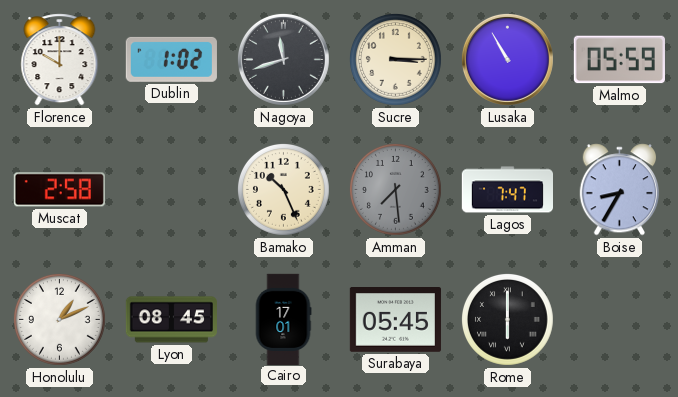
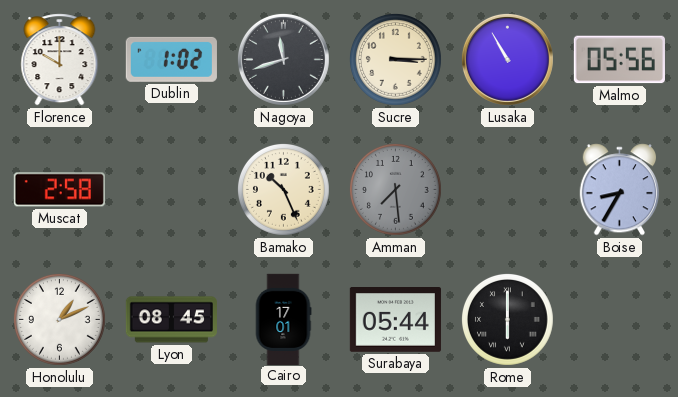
Malmo: 05:59 -> 05:56 (619, 60)
Lagos: 7:47 -> none (507, 190)
Surabaya: 05:45 -> 05:44 (395, 320)
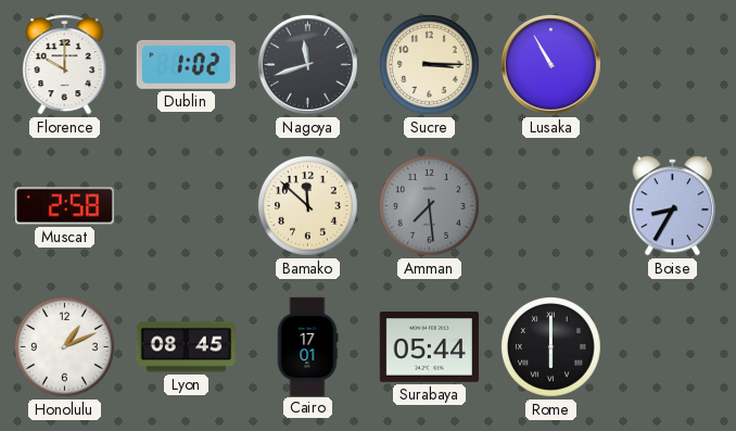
Malmo: 05:56 -> none (619, 60)
Bamako: 10:26 -> 11:52 (307, 205)
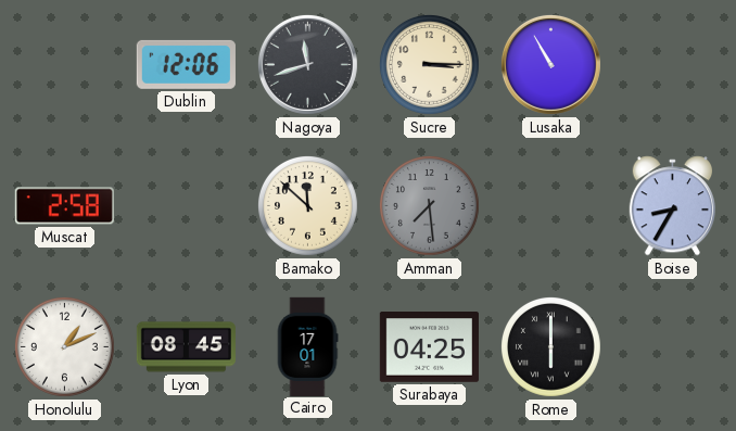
Florence: 10:00 -> none (65, 65)
Dublin: 1:02 -> 12:06 (186, 64)
Surabaya: 05:44 -> 04:25 (429, 347)
